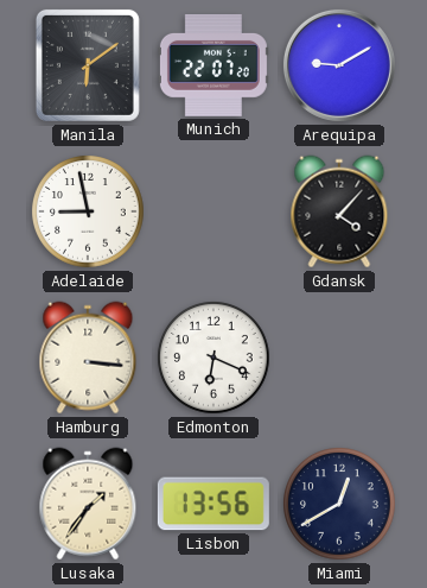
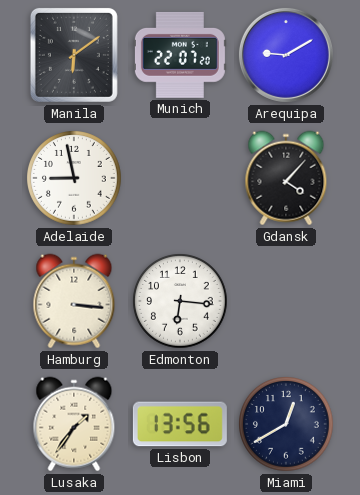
Edmonton: 6:19 -> 6:16 (181, 302)
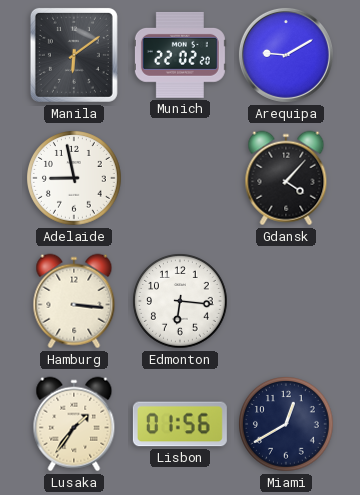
Munich: 22:07 -> 22:02 (180, 55)
Lisbon: 13:56 -> 01:56 (180, 424)
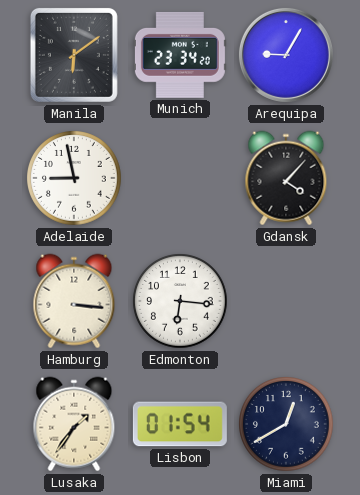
Munich: 22:02 -> 23:34 (180, 55)
Arequipa: 9:10 -> 9:05 (286, 55)
Lisbon: 01:56 -> 01:54 (180, 424)
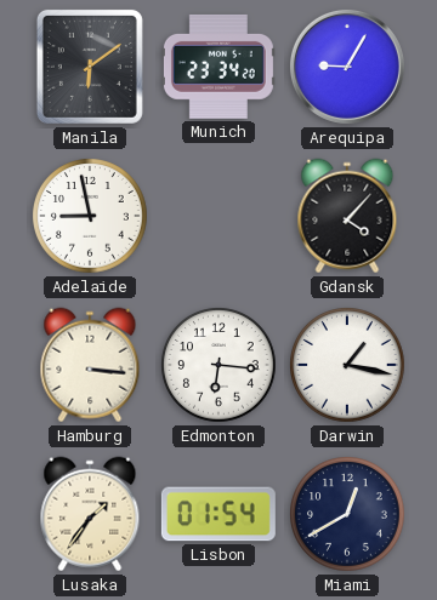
Darwin: none -> 1:17 (348, 366)
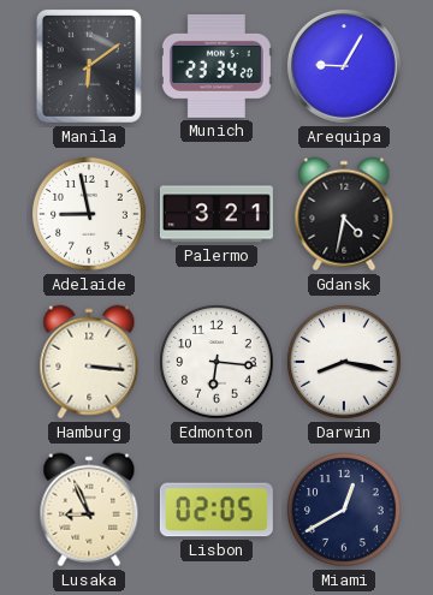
Palermo: none -> 3:21 (216, 214)
Gdansk: 4:07 -> 4:32 (344, 214)
Darwin: 1:17 -> 8:17 (345, 363)
Lusaka: 1:36 -> 8:56 (89, 510)
Lisbon: 01:54 -> 02:05 (216, 510)
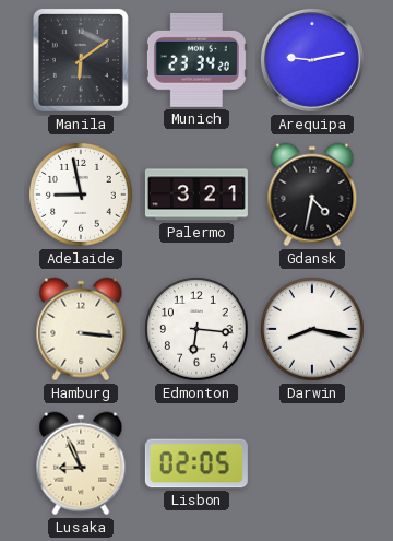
Arequipa: 9:05 -> 9:13 (312, 60)
Miami: 12:40 -> none (345, 511)
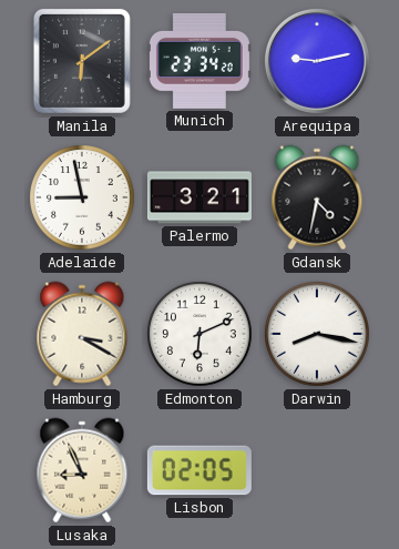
Hamburg: 3:16 -> 3:20 (82, 334)
Edmonton: 6:16 -> 6:11 (201, 335)
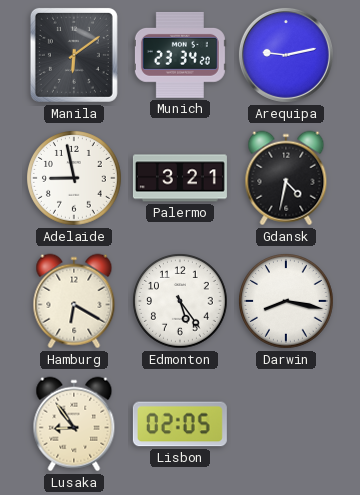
Hamburg: 3:20 -> 6:20 (74, 301)
Edmonton: 6:11 -> 5:24 (181, 302)
Lusaka: 8:56 -> 8:54 (74, 424)
